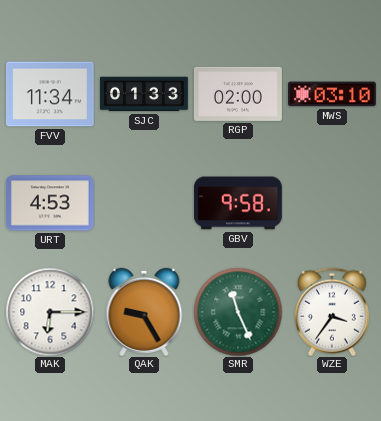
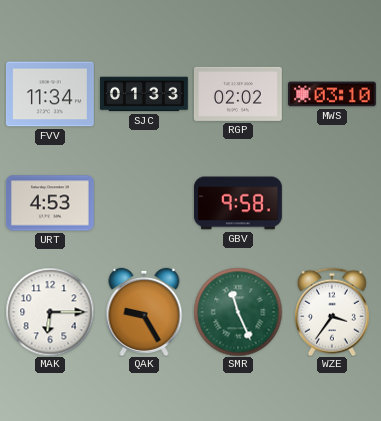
RGP: 02:00 -> 02:02 (238, 94)
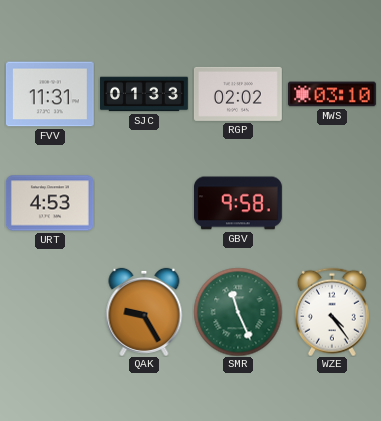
FVV: 11:34 -> 11:31 (50, 94)
MAK: 6:15 -> none (50, 312)
WZE: 3:36 -> 4:24 (332, 312)
